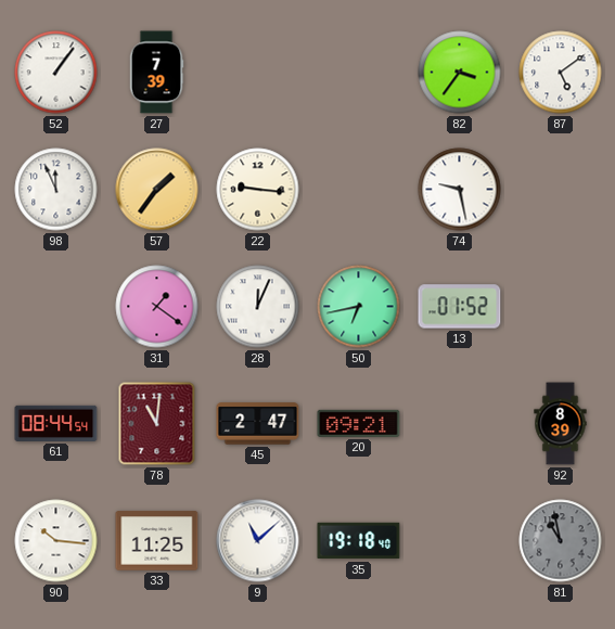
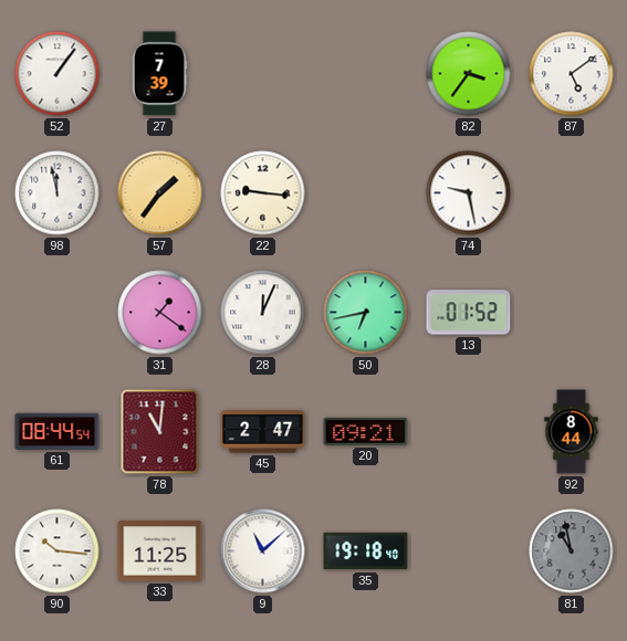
98: 11:56 -> 11:58 (58, 193)
92: 8:39 -> 8:44 (572, 432)
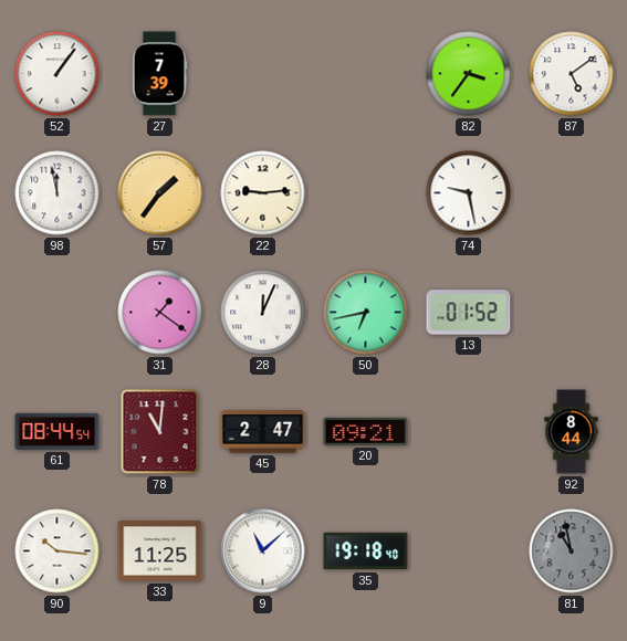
22: 9:16 -> 9:14 (263, 193)
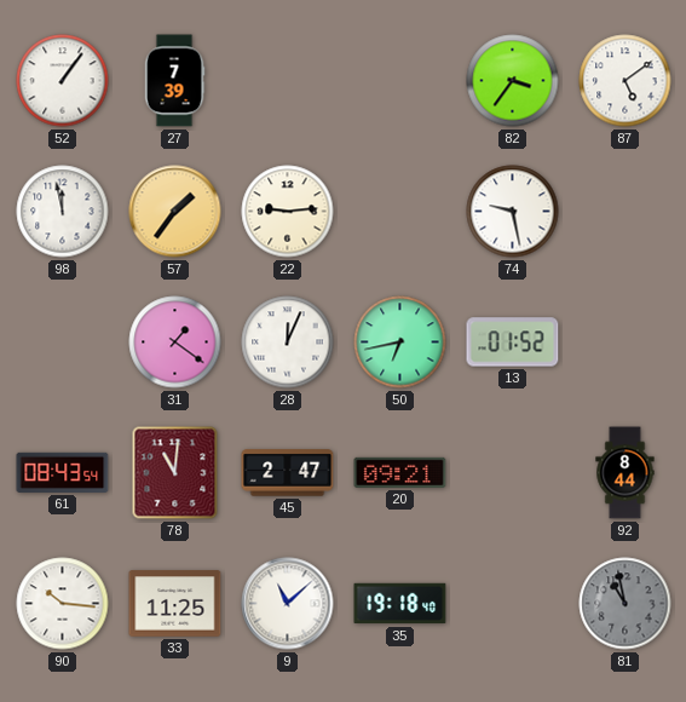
61: 08:44 -> 08:43 (63, 472)
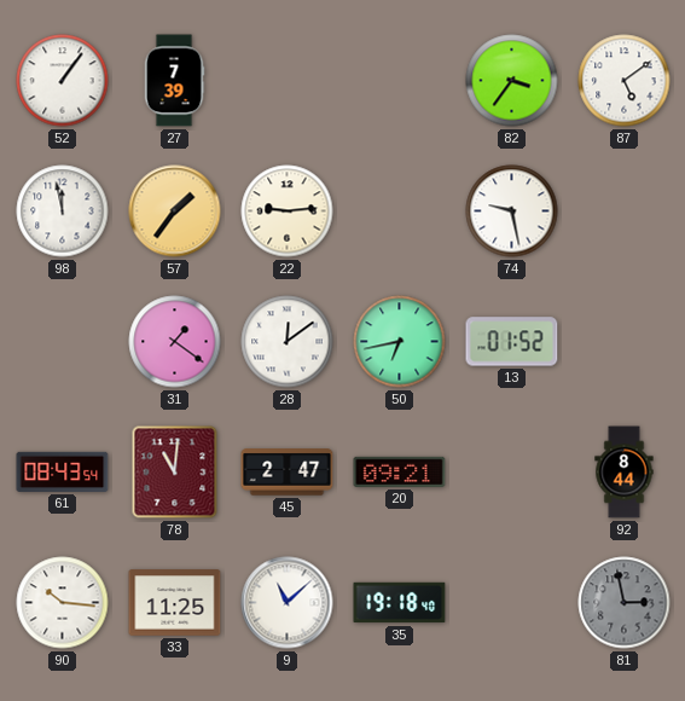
28: 12:04 -> 12:09 (288, 342)
81: 10:58 -> 2:58 (625, 603)
